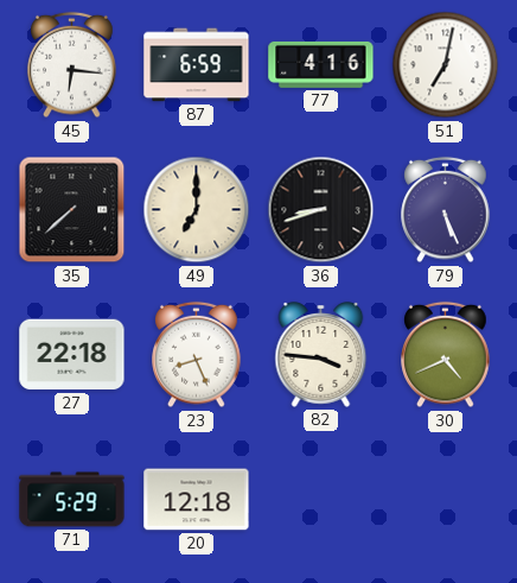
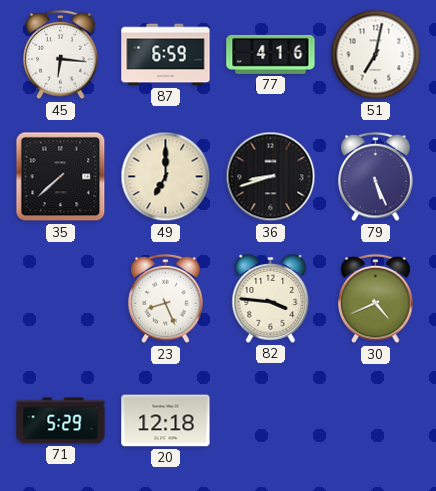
27: 22:18 -> none (72, 355)
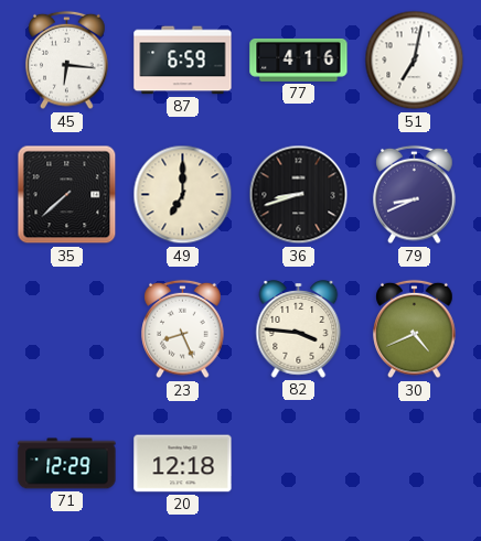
79: 5:26 -> 8:41 (415, 195)
71: 5:29 -> 12:29 (67, 464)
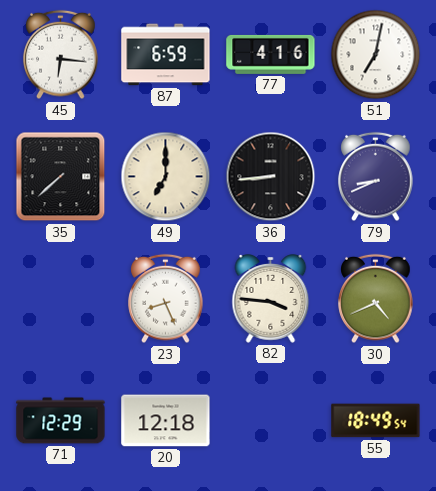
36: 8:42 -> 8:44 (271, 177)
55: none -> 18:49 (376, 421)
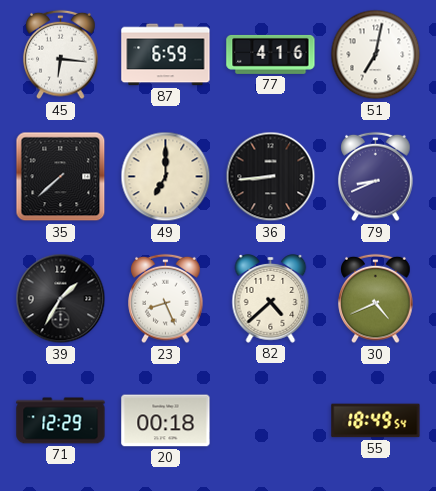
39: none -> 1:35 (61, 299)
82: 3:46 -> 4:38 (271, 299)
20: 12:18 -> 00:18 (166, 421)
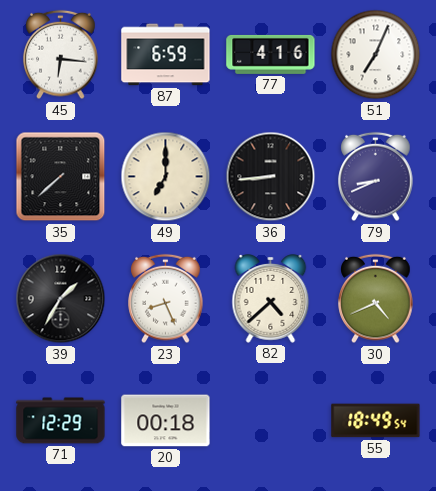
51: 7:02 -> 7:04 (376, 55)
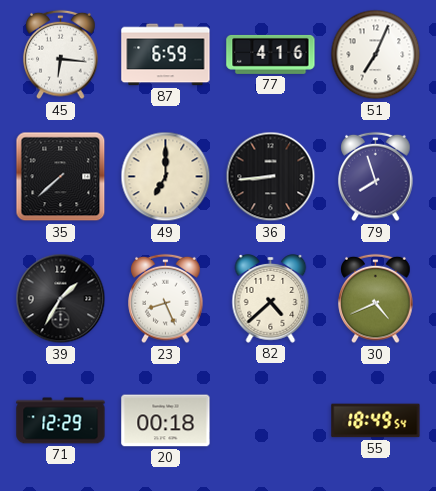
79: 8:41 -> 7:57 (376, 177)
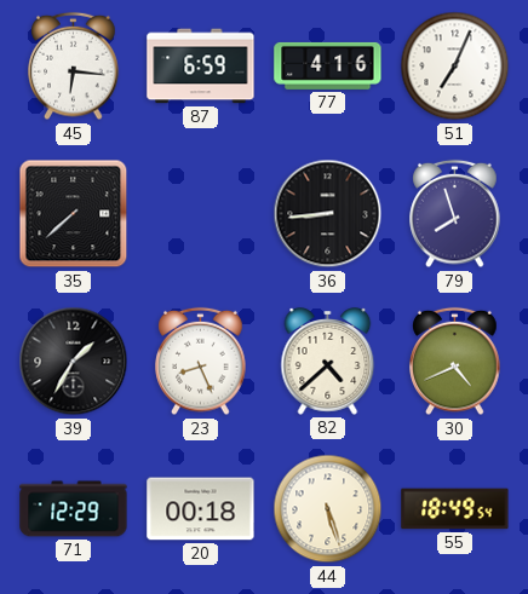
49: 7:00 -> none (166, 177)
44: none -> 5:27 (328, 509)
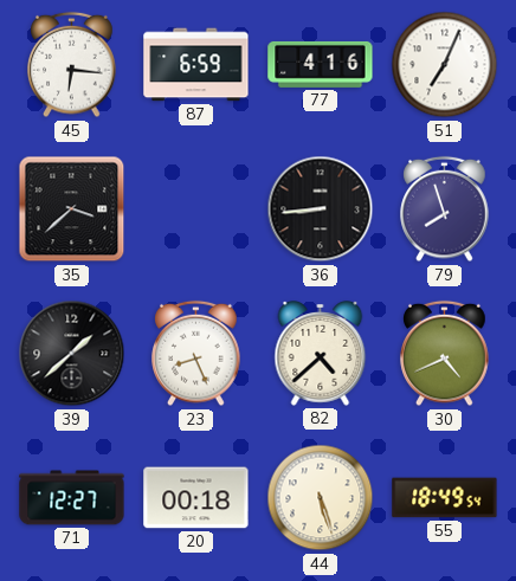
35: 7:38 -> 3:38 (72, 209)
39: 1:35 -> 1:38 (72, 354)
71: 12:29 -> 12:27 (72, 498)
